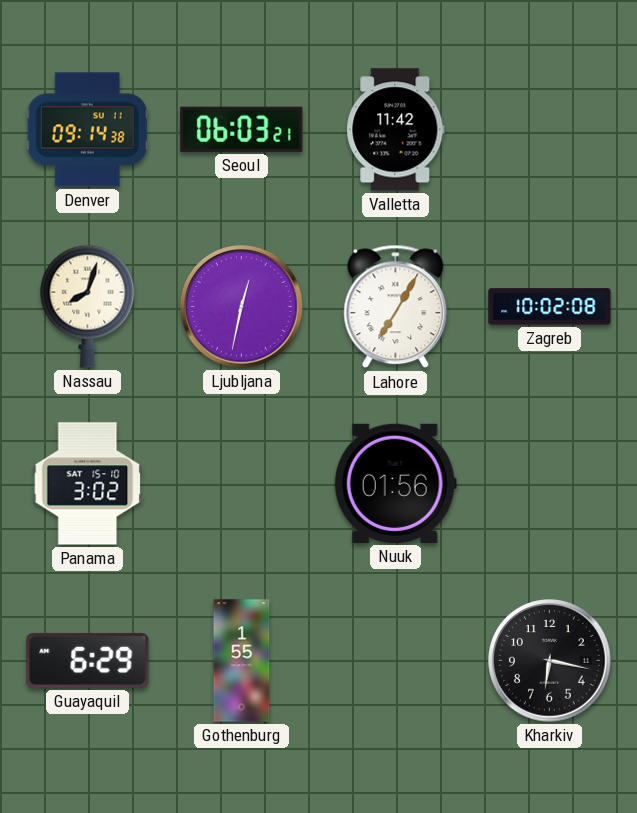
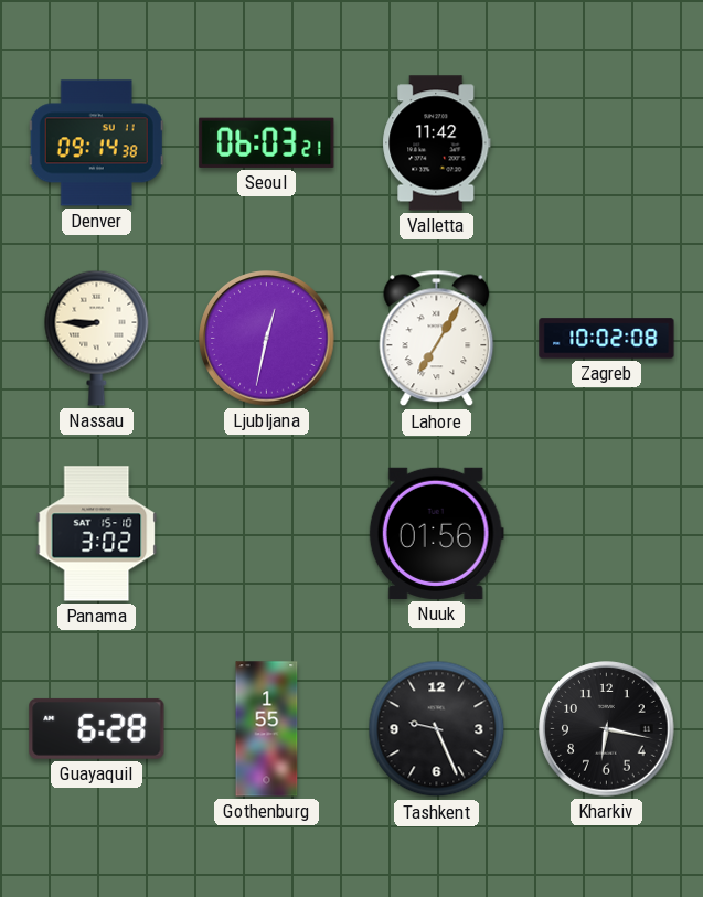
Nassau: 8:03 -> 8:45 (97, 338)
Guayaquil: 6:29 -> 6:28 (97, 728)
Tashkent: none -> 9:26 (437, 729)
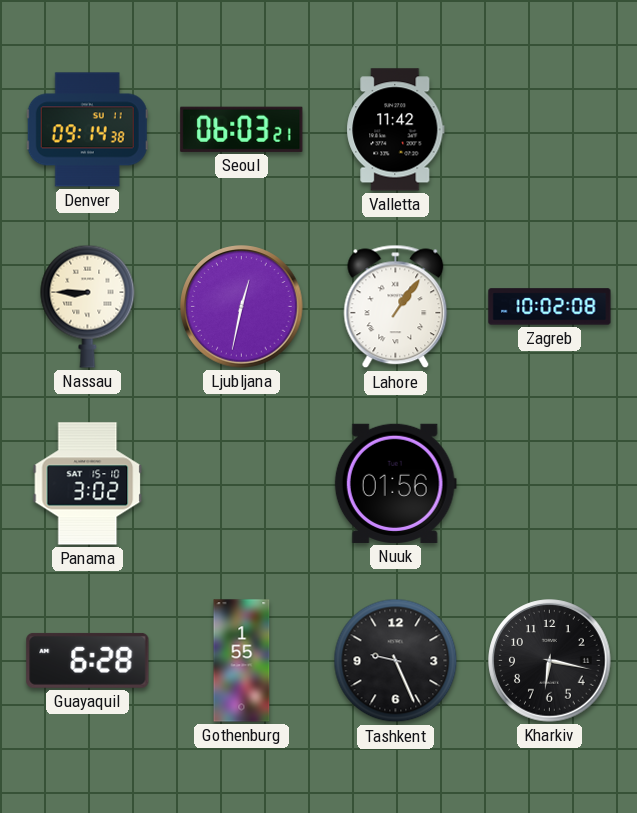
Lahore: 7:05 -> 1:06 (396, 307)
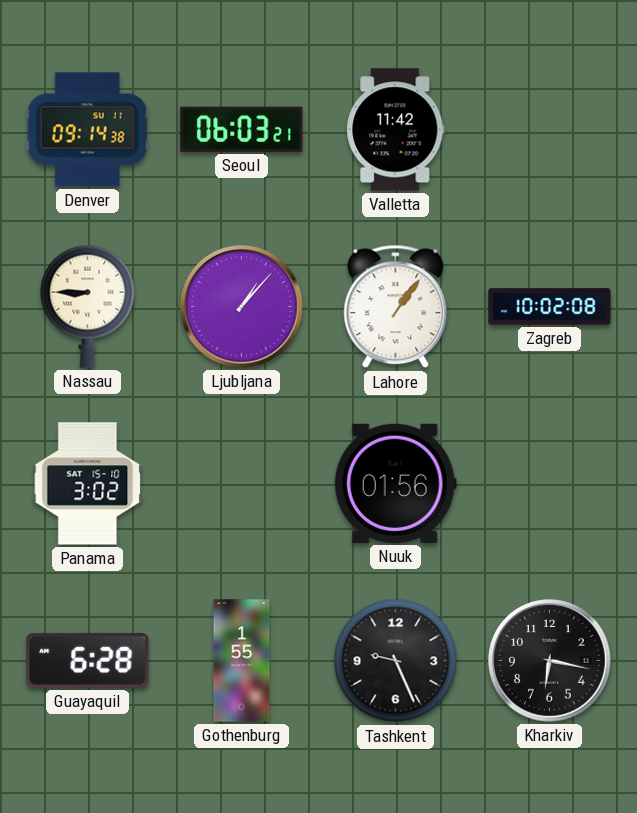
Ljubljana: 12:32 -> 1:07 (242, 307)
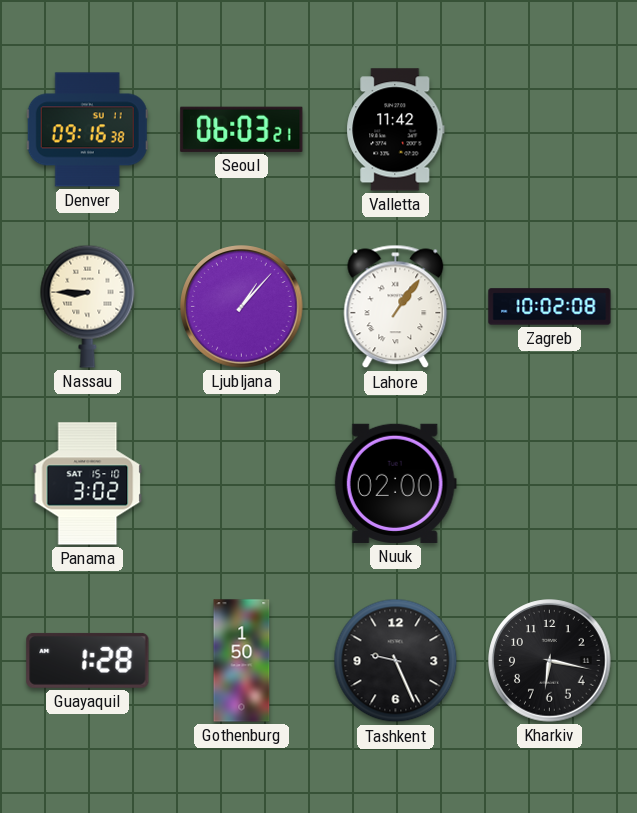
Denver: 09:14 -> 09:16 (87, 130)
Nuuk: 01:56 -> 02:00 (395, 483)
Guayaquil: 6:28 -> 1:28 (88, 660)
Gothenburg: 1:55 -> 1:50 (242, 661)
